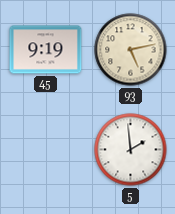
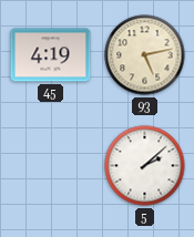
45: 9:19 -> 4:19 (51, 55)
5: 1:59 -> 2:08 (145, 166)
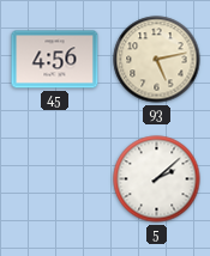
45: 4:19 -> 4:56 (55, 60)
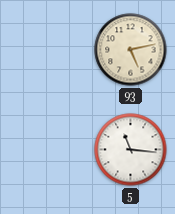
45: 4:56 -> none (55, 60)
5: 2:08 -> 11:16 (131, 150)
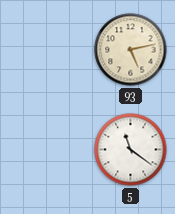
5: 11:16 -> 11:21 (131, 150)
